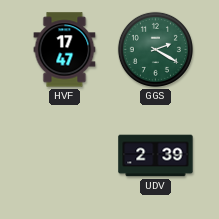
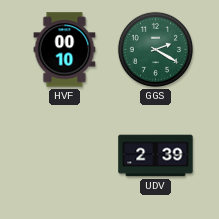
HVF: 17:47 -> 00:10 (65, 50)
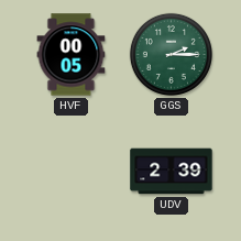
HVF: 00:10 -> 00:05 (72, 55)
GGS: 2:20 -> 2:15 (171, 54)
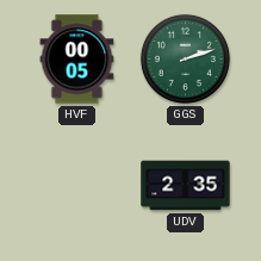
GGS: 2:15 -> 2:12 (185, 58)
UDV: 2:39 -> 2:35 (186, 186)
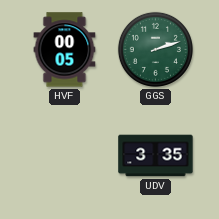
UDV: 2:35 -> 3:35 (156, 156)
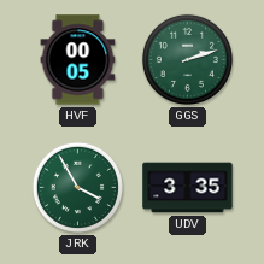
JRK: none -> 3:55 (77, 187)
